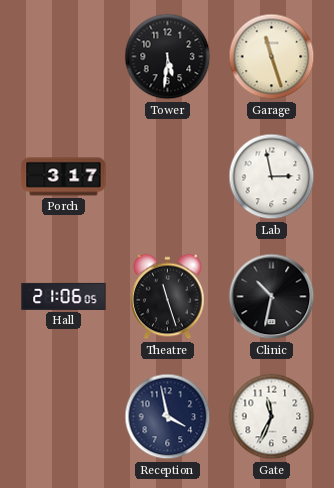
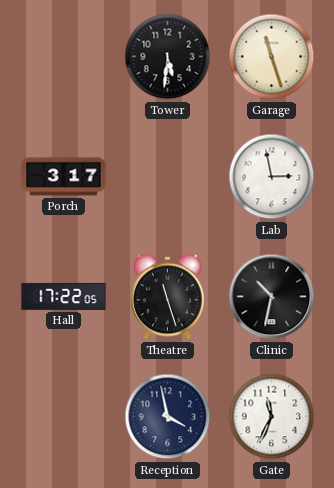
Hall: 21:06 -> 17:22 (64, 296)
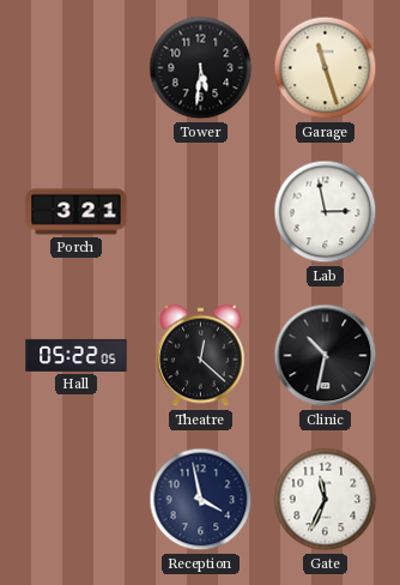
Porch: 3:17 -> 3:21 (77, 212)
Hall: 17:22 -> 05:22 (77, 355)
Theatre: 11:27 -> 12:22 (201, 356)
